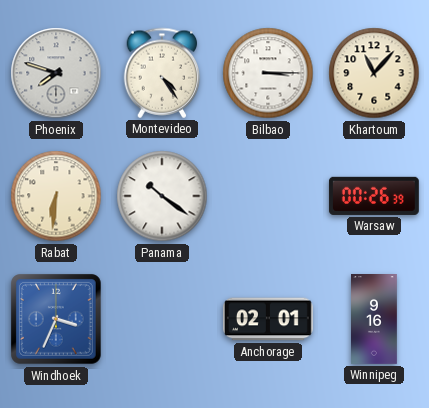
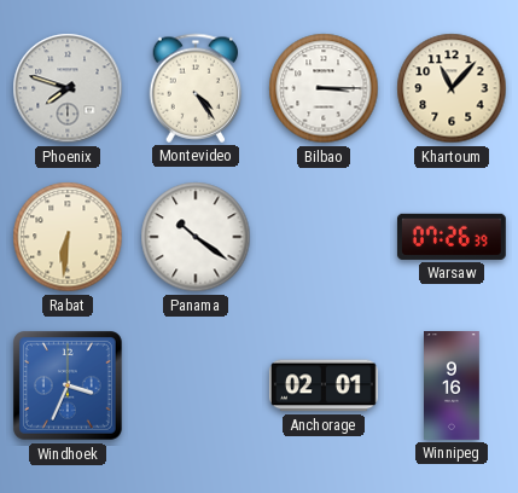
Warsaw: 00:26 -> 07:26 (452, 237)
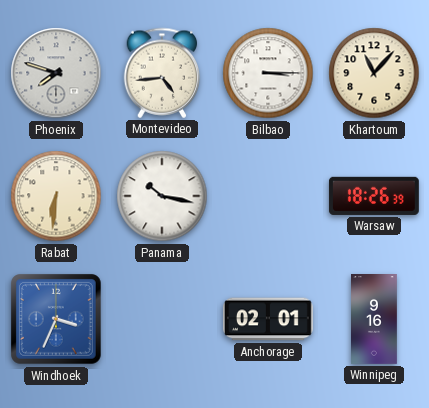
Montevideo: 4:24 -> 4:44 (162, 73)
Panama: 10:21 -> 10:17 (162, 196)
Warsaw: 07:26 -> 18:26 (374, 196)
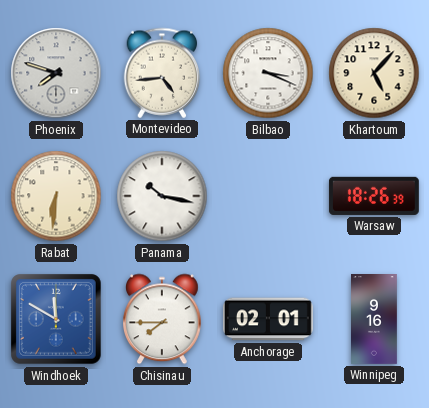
Bilbao: 3:15 -> 3:19 (268, 73)
Khartoum: 11:07 -> 5:07 (374, 73)
Windhoek: 3:34 -> 11:50 (57, 320)
Chisinau: none -> 7:45 (163, 319)
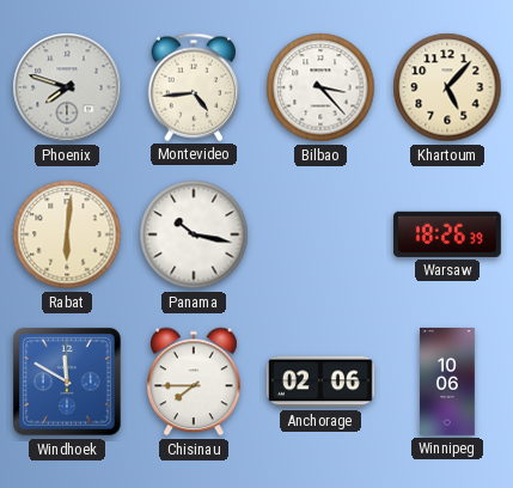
Bilbao: 3:19 -> 3:23 (320, 87)
Rabat: 6:31 -> 6:01 (67, 234)
Anchorage: 02:01 -> 02:06 (320, 382)
Winnipeg: 9:16 -> 10:06 (448, 383)
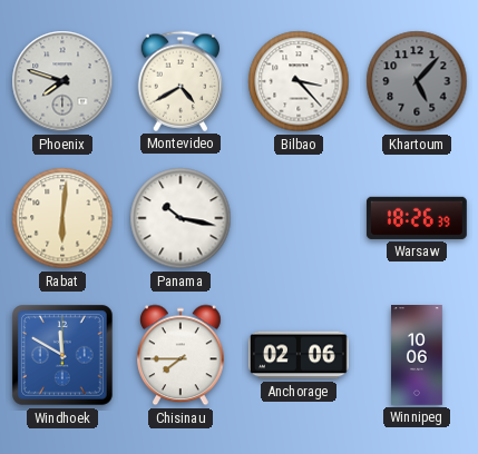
Montevideo: 4:44 -> 4:40 (181, 81)
Khartoum dial: cream -> grey (417, 81)
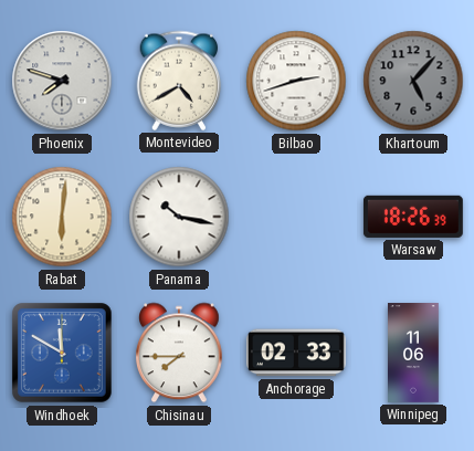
Bilbao: 3:23 -> 2:42 (296, 81)
Anchorage: 02:06 -> 02:33 (296, 353)
Winnipeg: 10:06 -> 11:06 (414, 354)
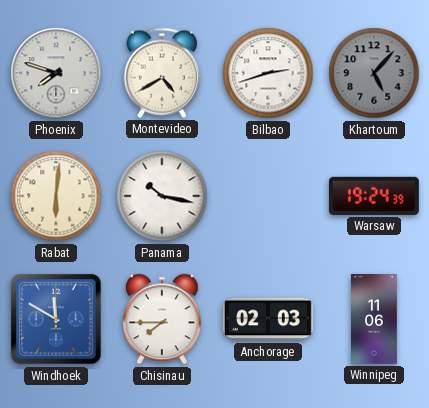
Warsaw: 18:26 -> 19:24 (374, 196)
Anchorage: 02:33 -> 02:03 (268, 319)
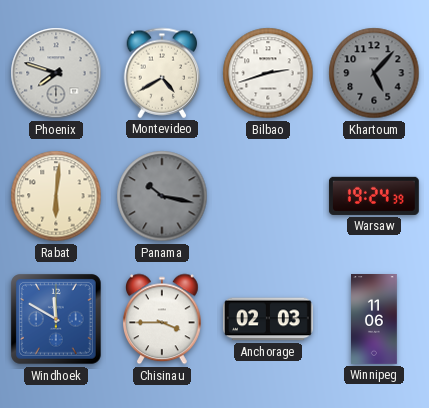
Panama dial: white -> grey (162, 196)
Chisinau: 7:45 -> 3:45 (163, 319)
